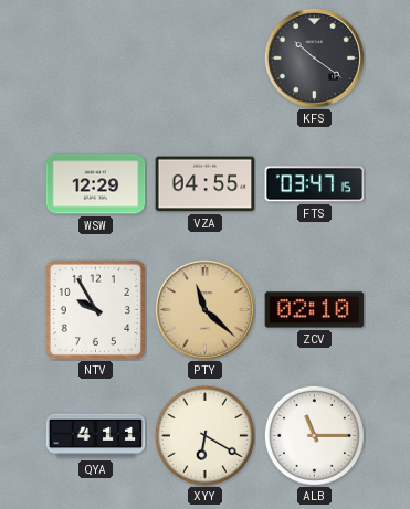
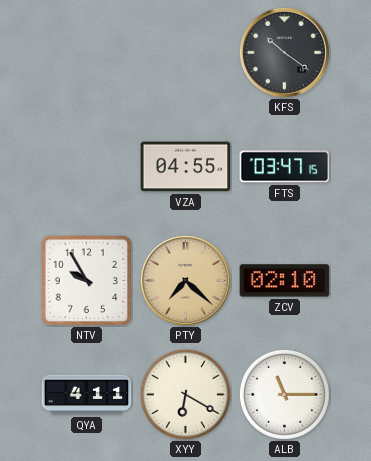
WSW: 12:29 -> none (96, 184)
PTY: 11:22 -> 7:22 (185, 280)
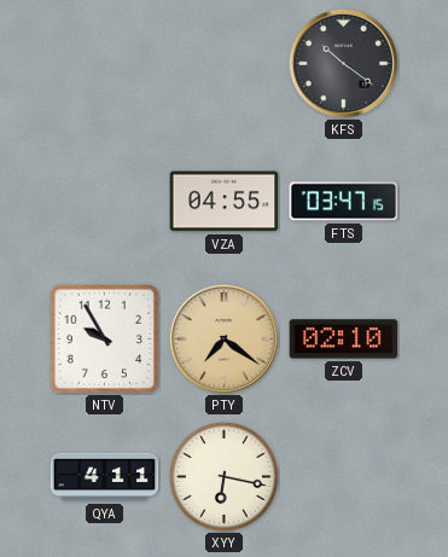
PTY: 7:22 -> 7:21 (223, 338)
XYY: 6:20 -> 6:17 (223, 476)
ALB: 11:15 -> none (284, 394)
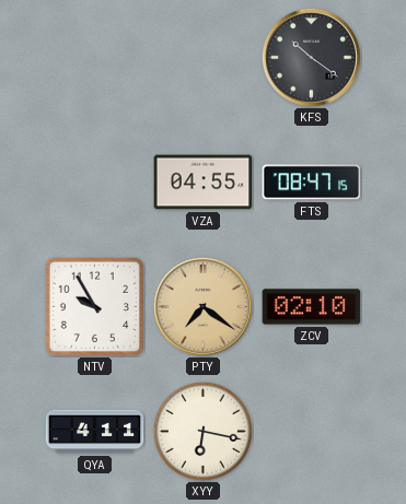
FTS: 03:47 -> 08:47 (312, 183)
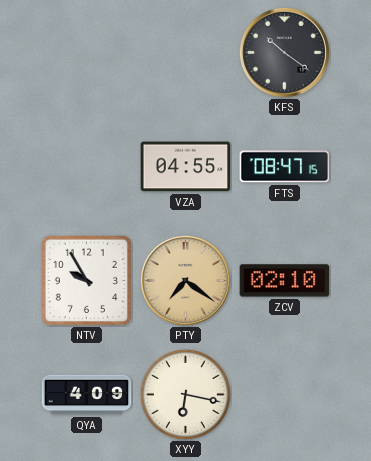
QYA: 4:11 -> 4:09 (87, 395)
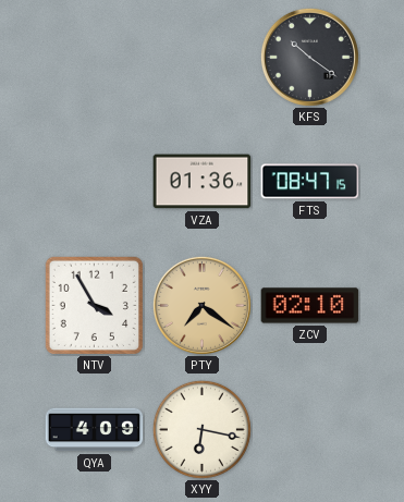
VZA: 04:55 -> 01:36 (203, 182)
NTV: 9:55 -> 3:55 (94, 305)
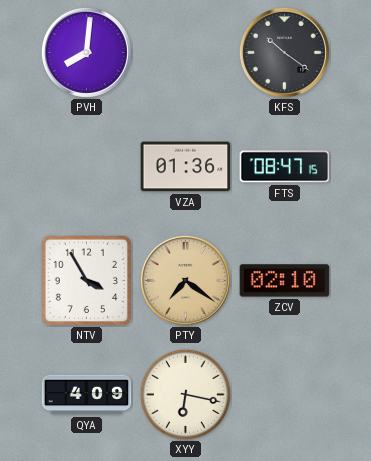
PVH: none -> 8:01 (86, 52)
